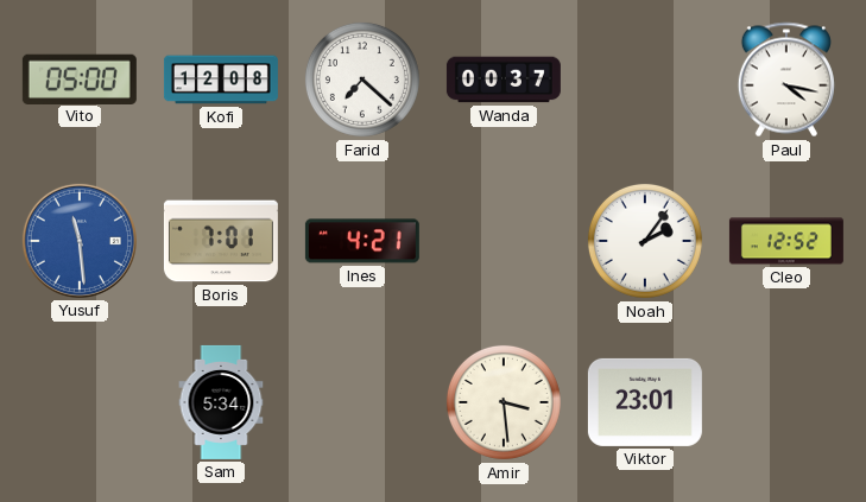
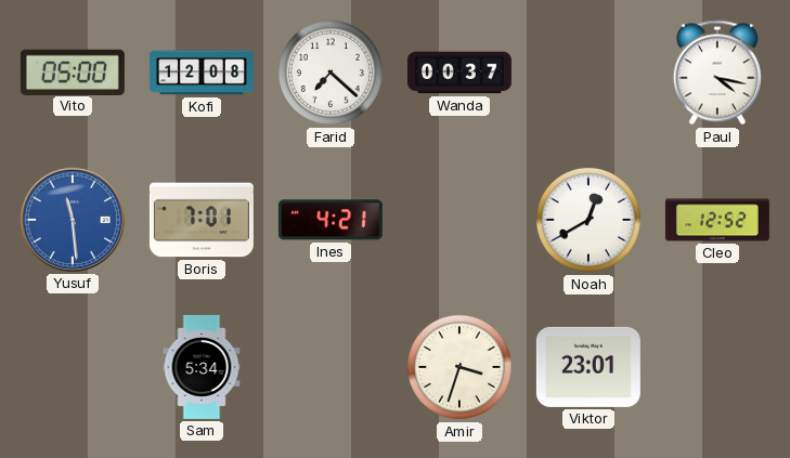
Noah: 2:06 -> 12:40 (588, 220)
Amir: 3:29 -> 3:33 (459, 367)
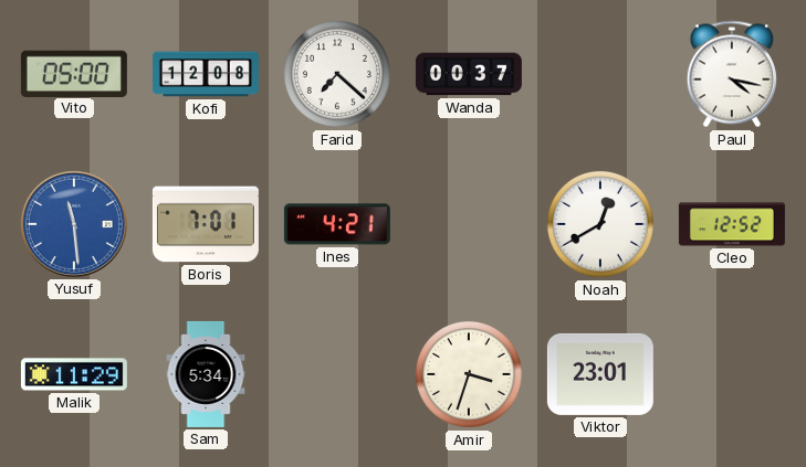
Malik: none -> 11:29 (74, 374)
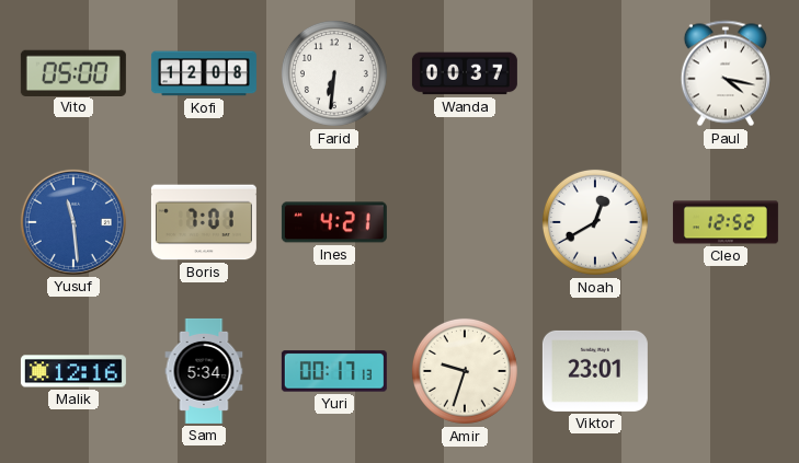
Farid: 7:22 -> 6:31 (334, 73)
Malik: 11:29 -> 12:16 (73, 371)
Yuri: none -> 00:17 (334, 371)
Amir: 3:33 -> 9:33 (465, 371)
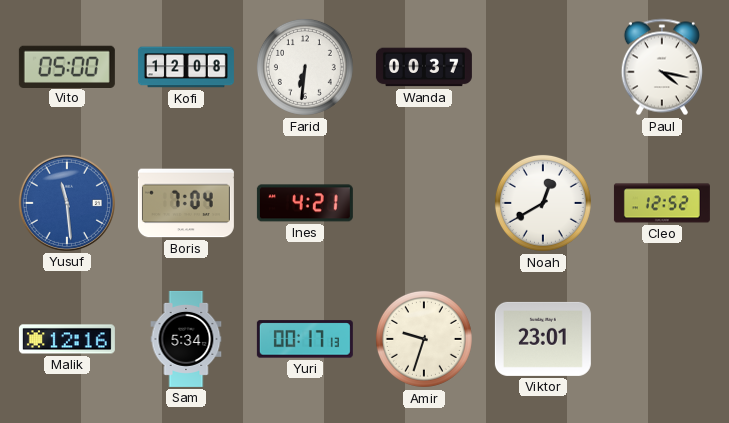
Boris: 7:01 -> 7:04 (186, 203)
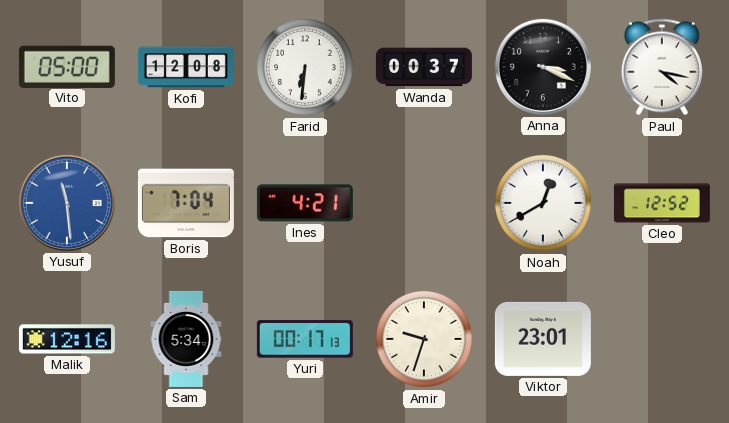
Anna: none -> 3:19 (543, 67)
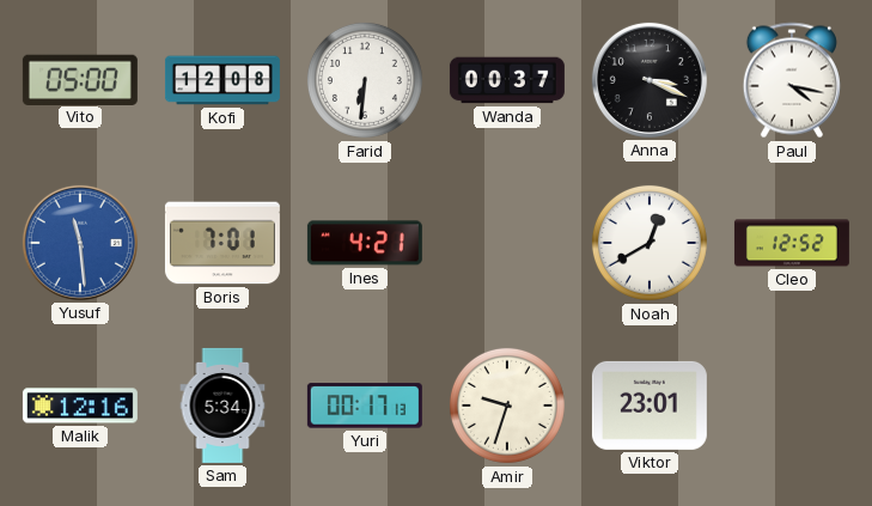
Boris: 7:04 -> 7:01 (222, 243)
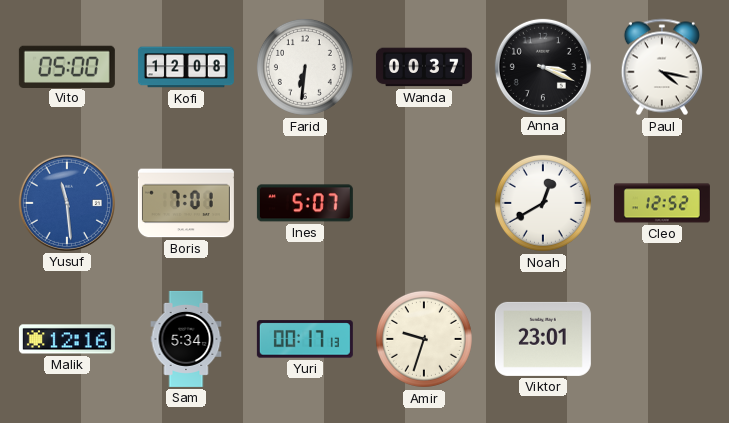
Ines: 4:21 -> 5:07 (305, 203)
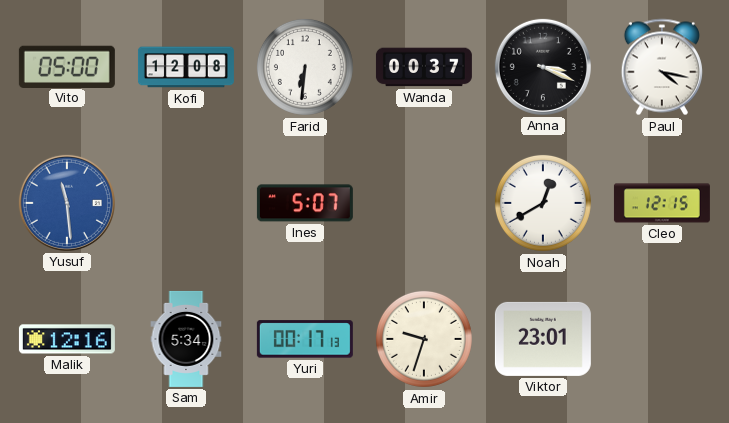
Boris: 7:01 -> none (186, 203)
Cleo: 12:52 -> 12:15 (662, 203)
